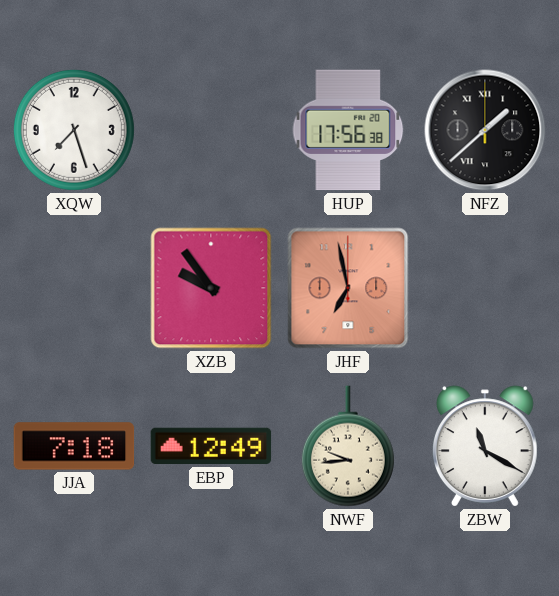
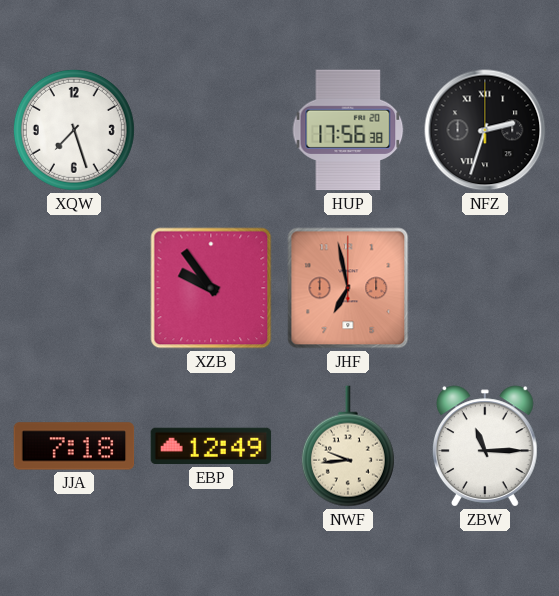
NFZ: 1:38 -> 2:33 (485, 130)
ZBW: 11:20 -> 11:15 (485, 446)
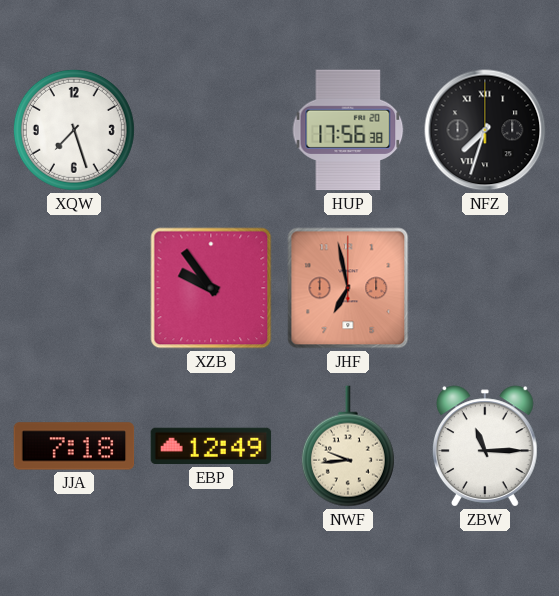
NFZ: 2:33 -> 7:33 (485, 130)
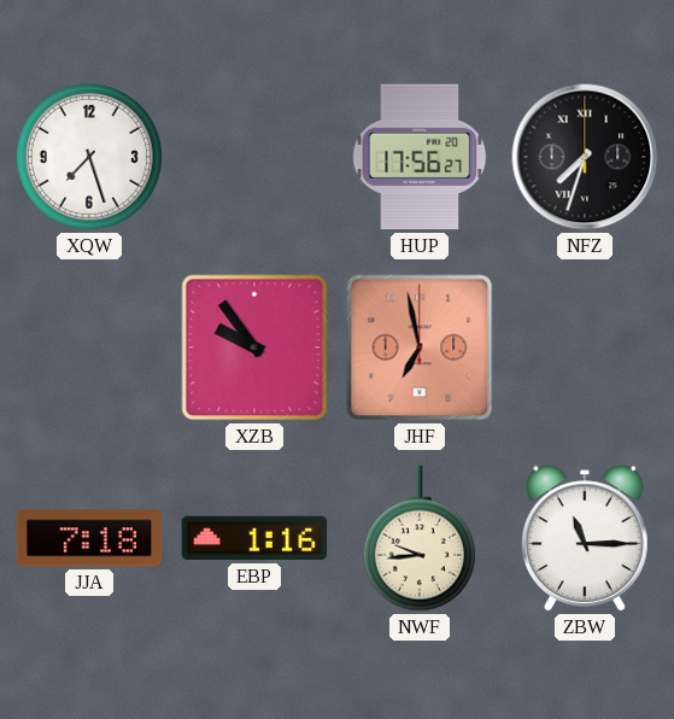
HUP: 17:56:38 -> 17:56:27 (420, 157)
EBP: 12:49 -> 1:16 (254, 538)
